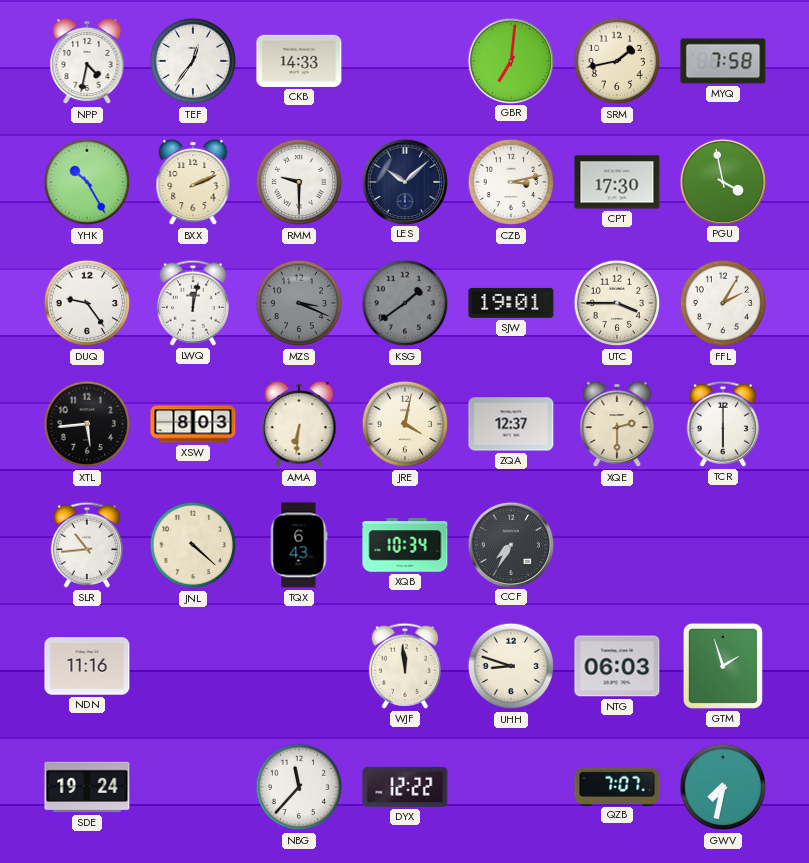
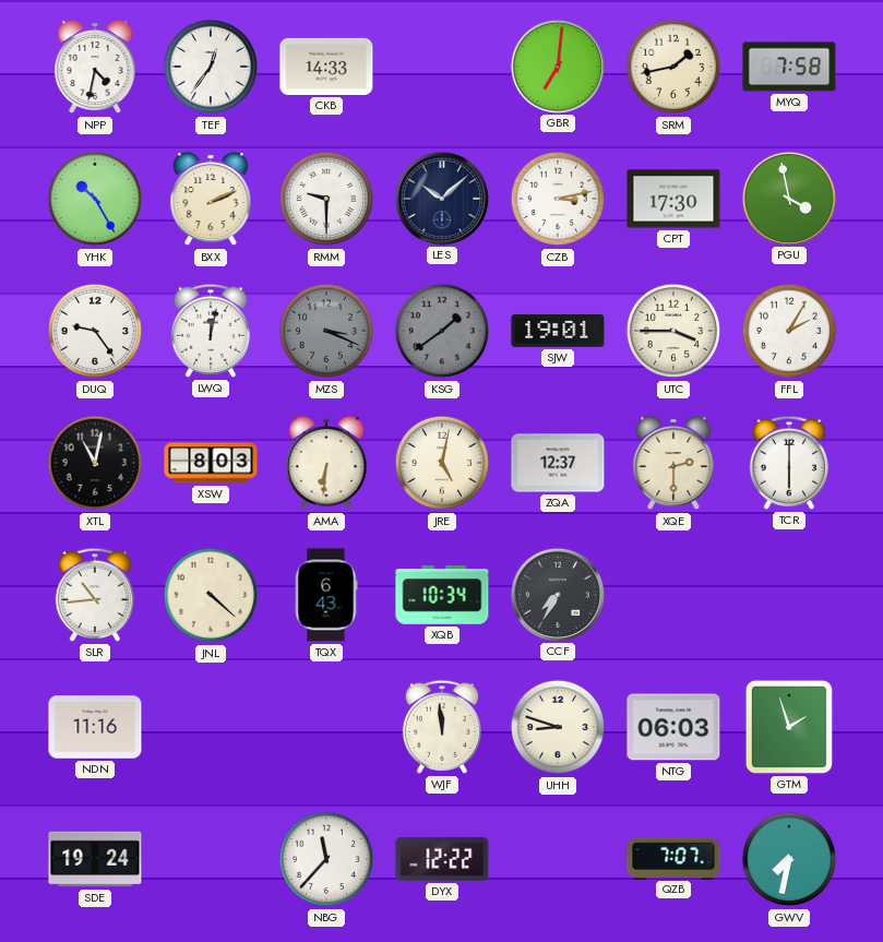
XTL: 5:44 -> 11:02 (95, 463)
JRE: 4:02 -> 5:02 (442, 463)
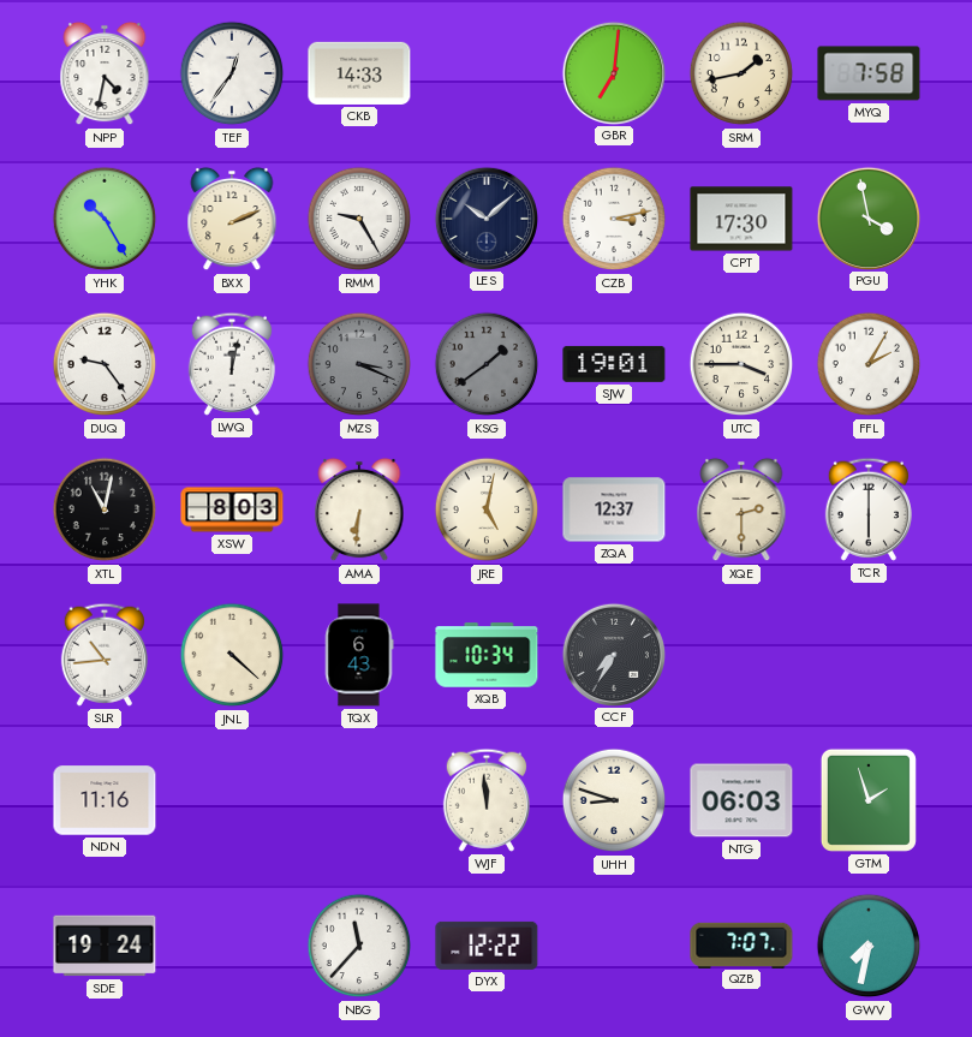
RMM: 9:30 -> 9:25 (359, 219)
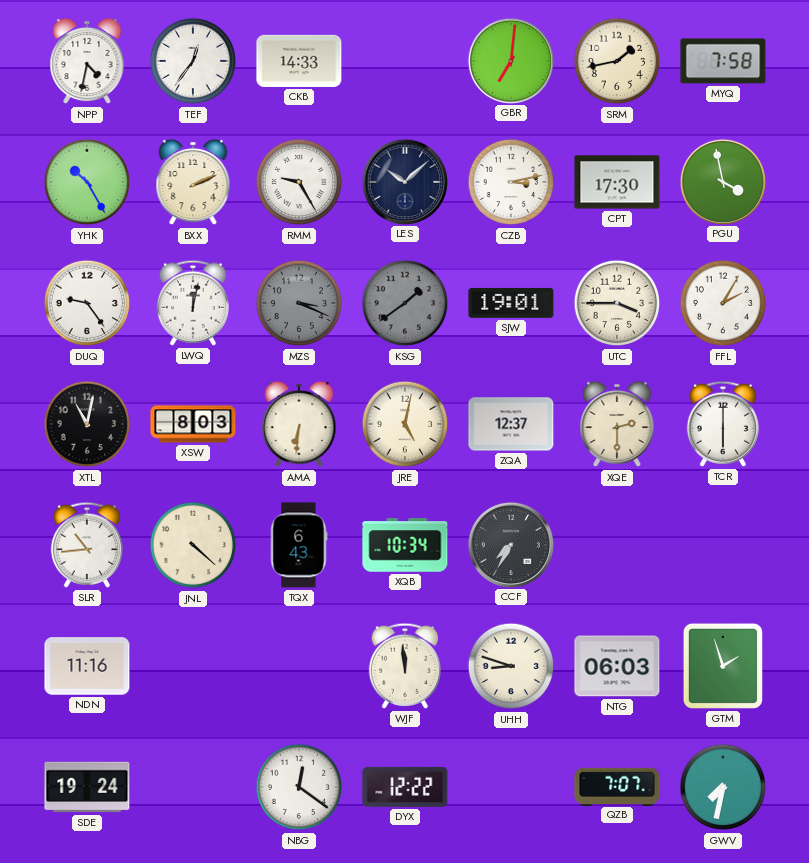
NBG: 11:37 -> 12:21 (299, 787)
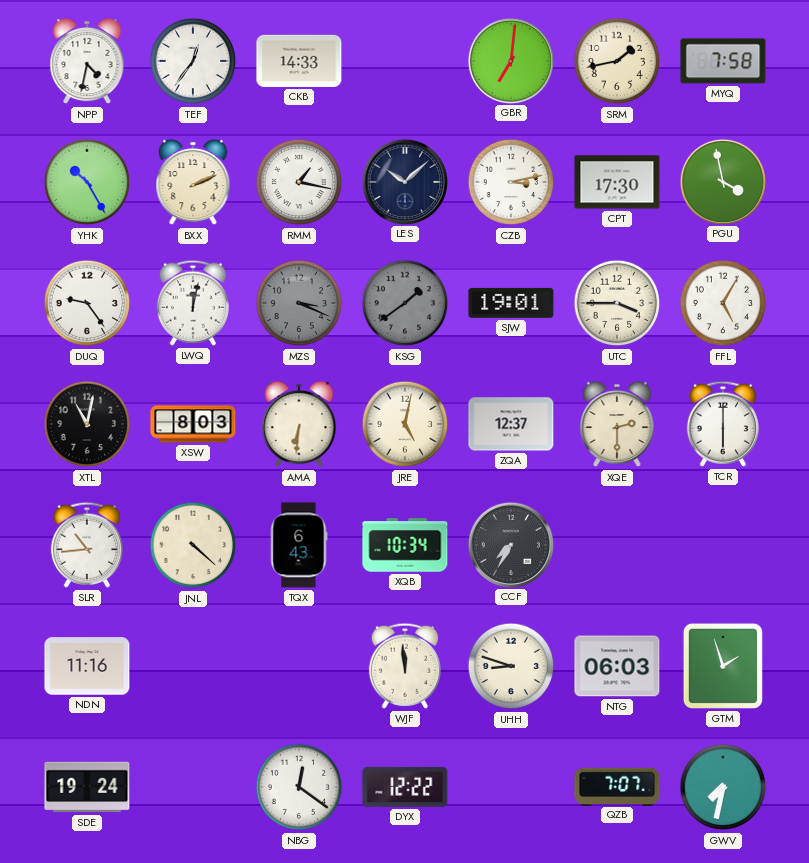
RMM: 9:25 -> 1:17 (299, 182)
FFL: 2:05 -> 5:05 (723, 303)
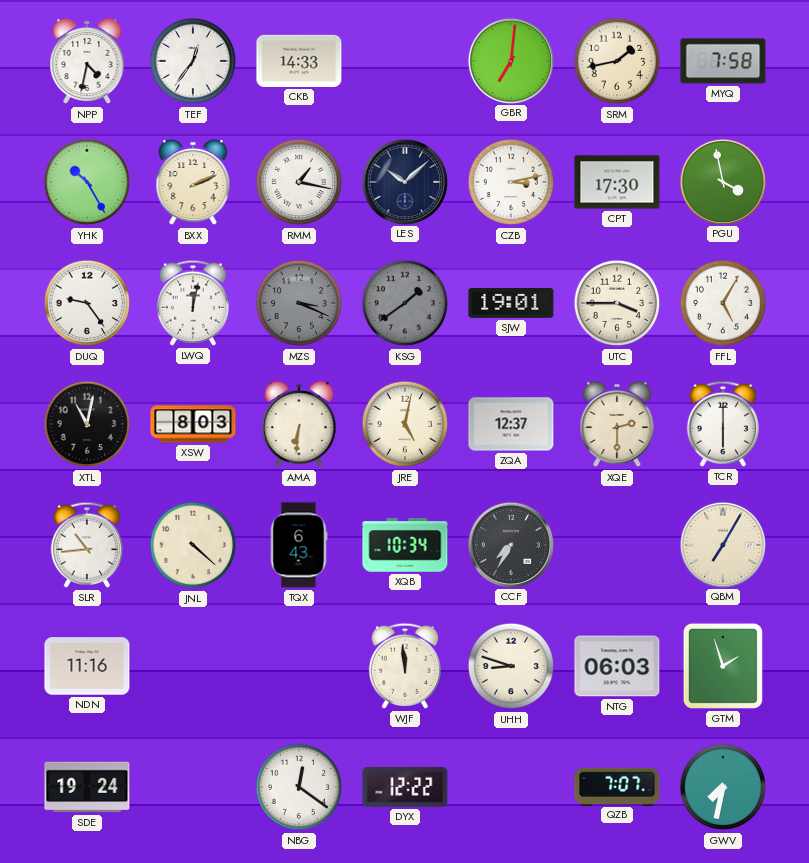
QBM: none -> 7:05 (722, 544)
